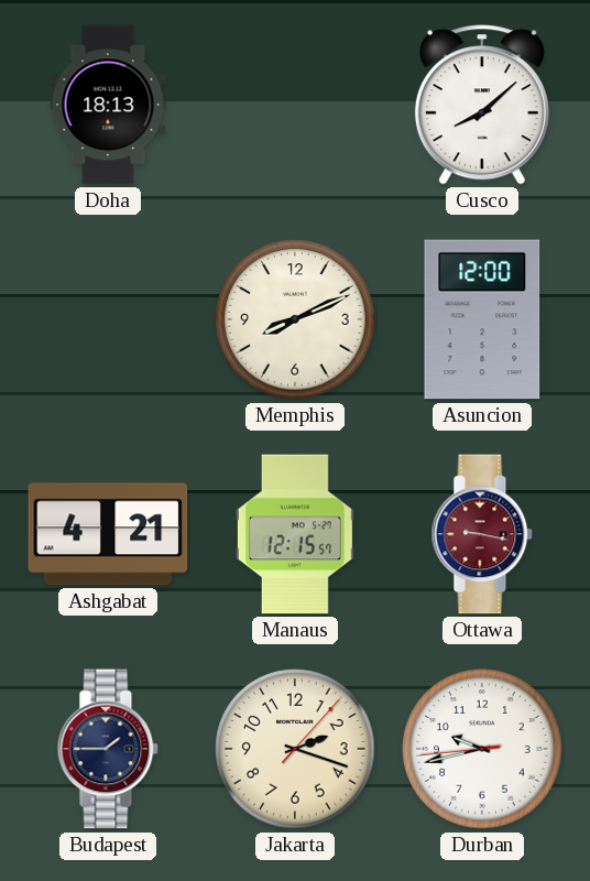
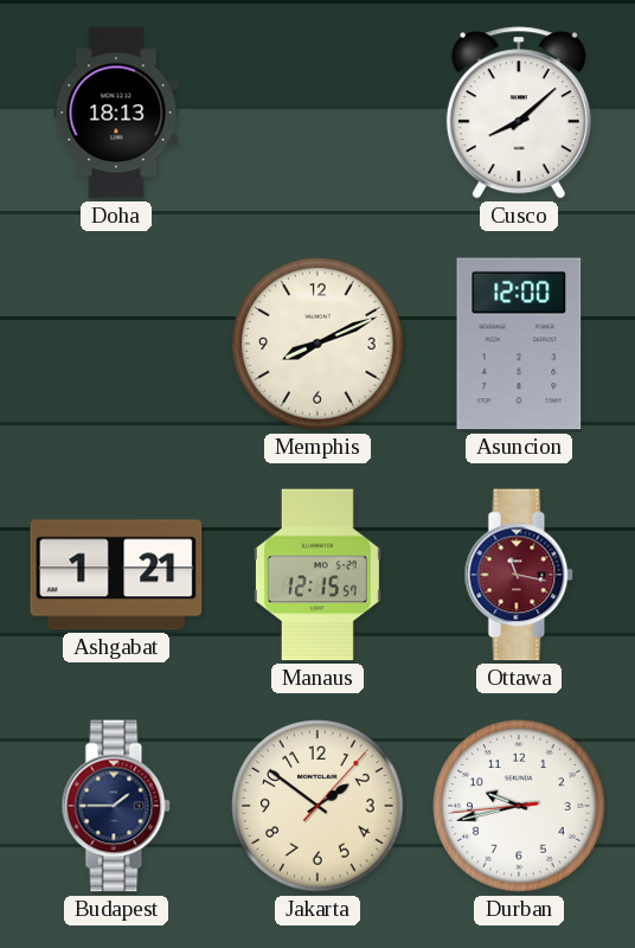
Ashgabat: 4:21 -> 1:21 (116, 575)
Ottawa: 9:17 -> 11:17 (519, 575)
Jakarta: 2:18 -> 1:51 (317, 806)
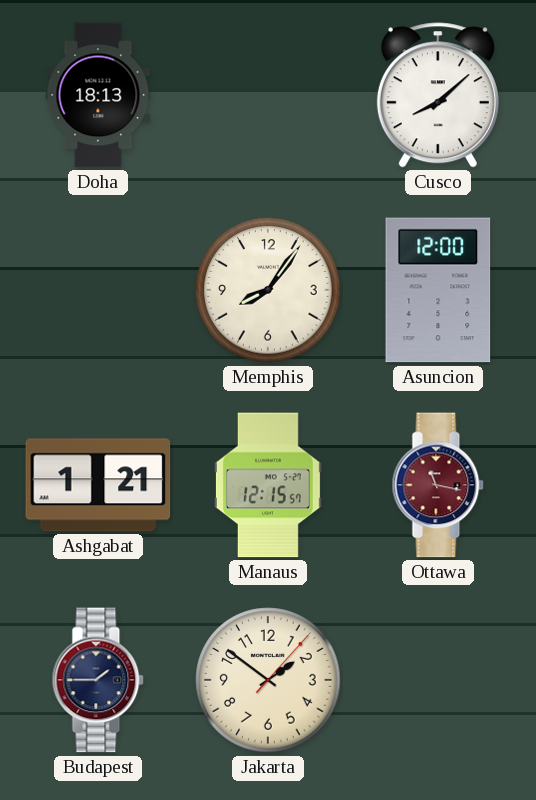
Memphis: 8:11 -> 8:06 (268, 290)
Durban: 9:42 -> none (519, 806)
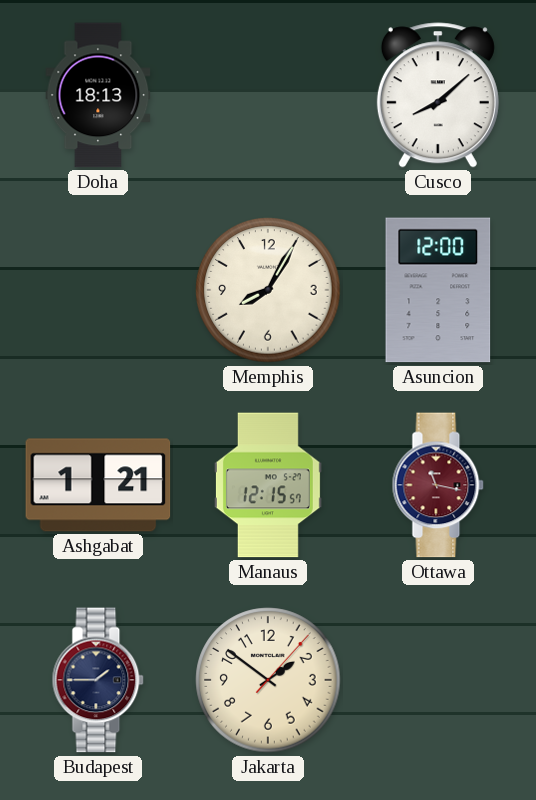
Memphis: 8:06 -> 8:05 (268, 290)
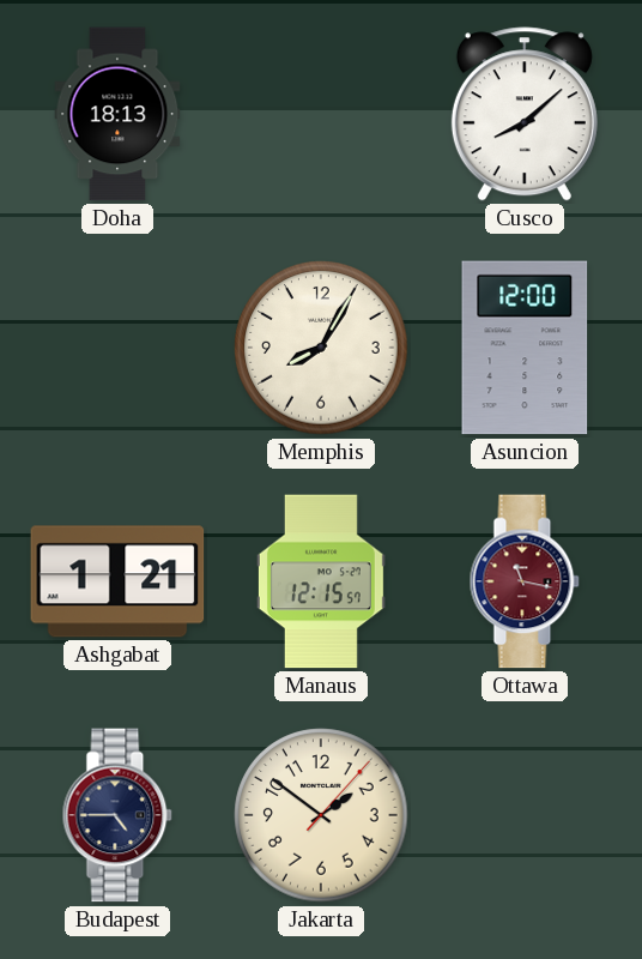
Budapest: 1:45 -> 4:45 (117, 815)
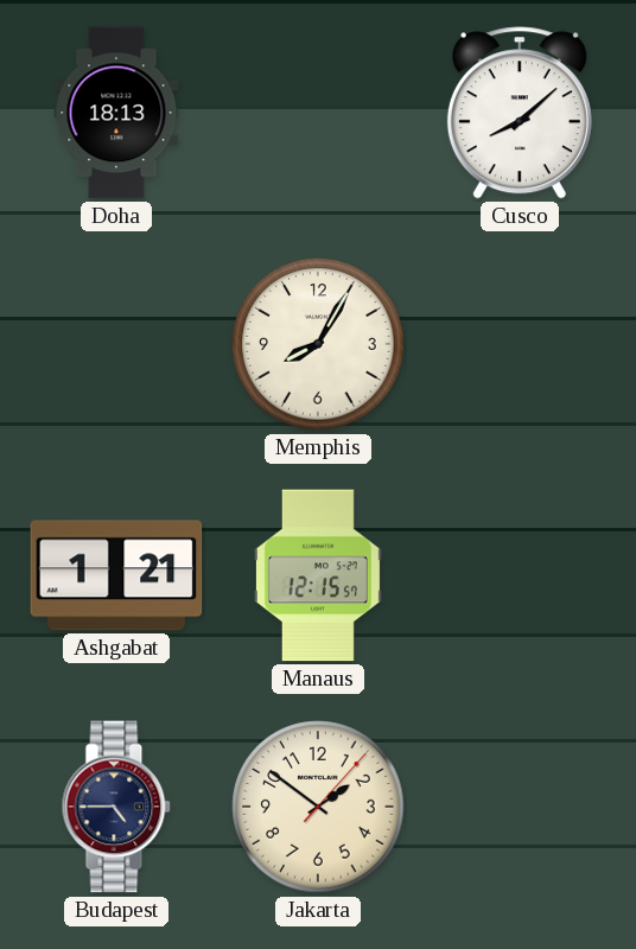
Asuncion: 12:00 -> none (525, 348)
Ottawa: 11:17 -> none (525, 581)
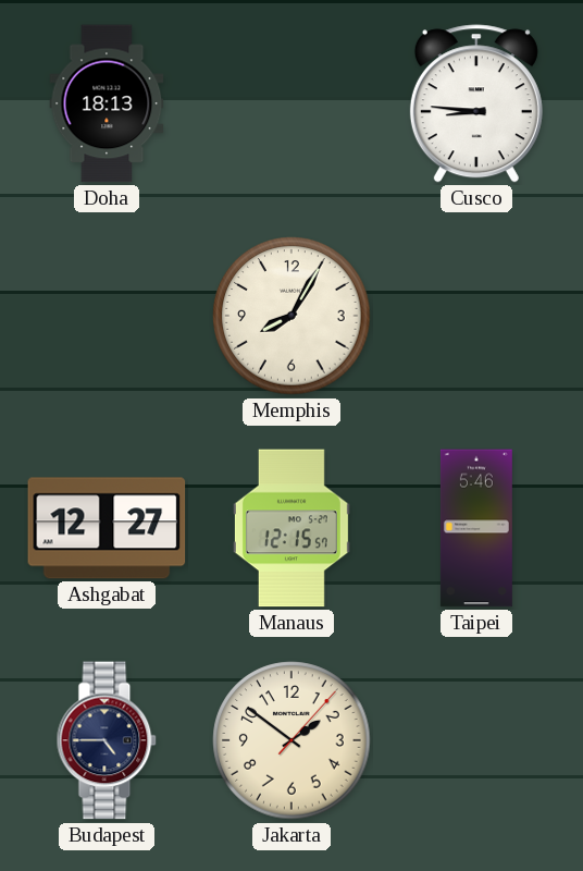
Cusco: 8:08 -> 8:46 (476, 103)
Ashgabat: 1:21 -> 12:27 (107, 528)
Taipei: none -> 5:46 (476, 528)
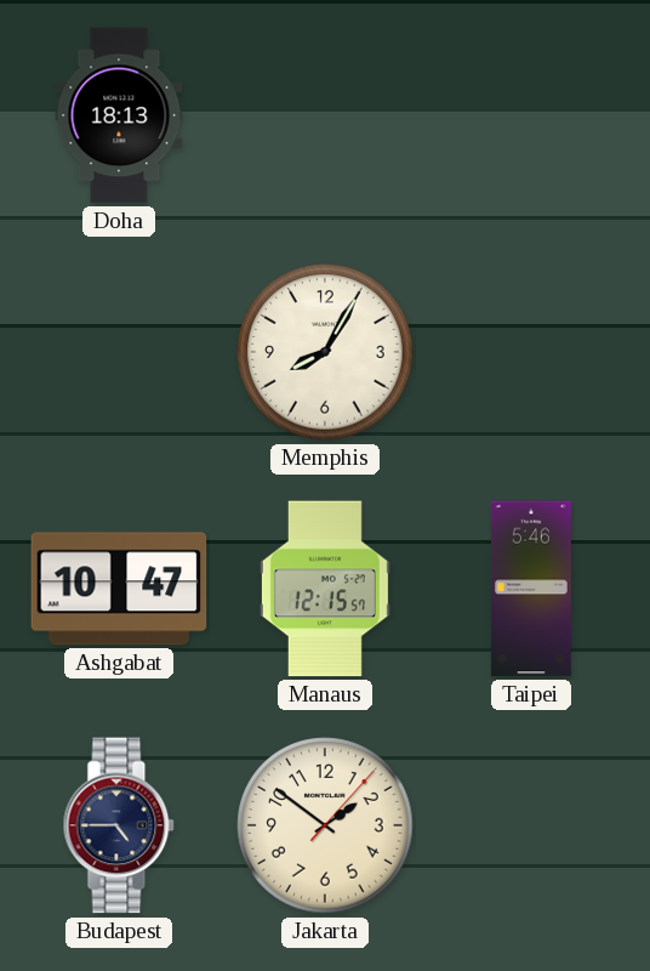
Cusco: 8:46 -> none (476, 103)
Ashgabat: 12:27 -> 10:47 (119, 589)
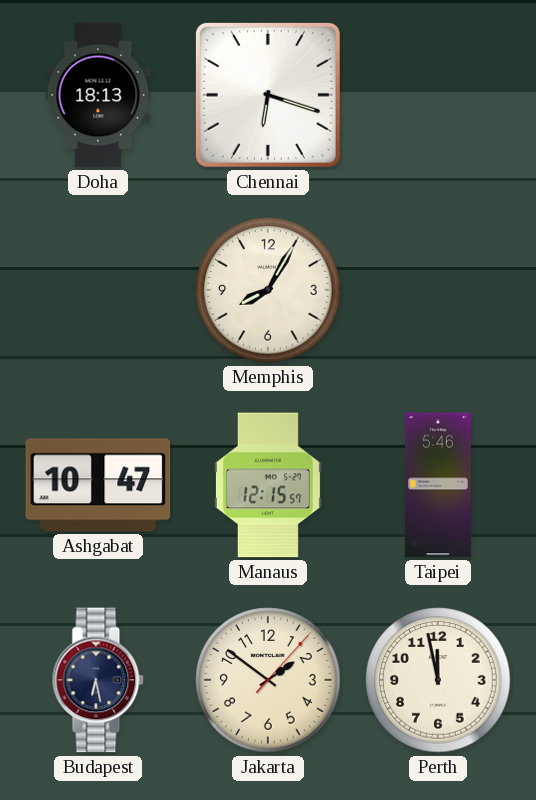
Chennai: none -> 6:18 (268, 95)
Budapest: 4:45 -> 6:28 (98, 680)
Perth: none -> 11:58 (438, 680)
